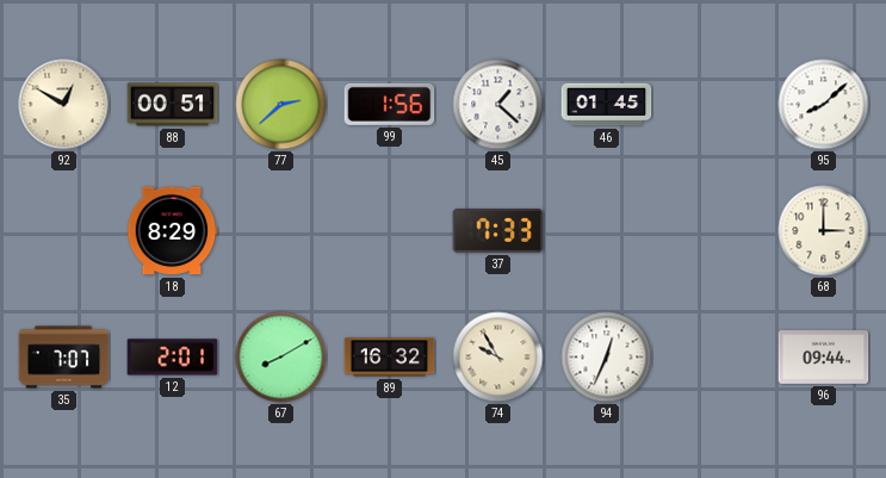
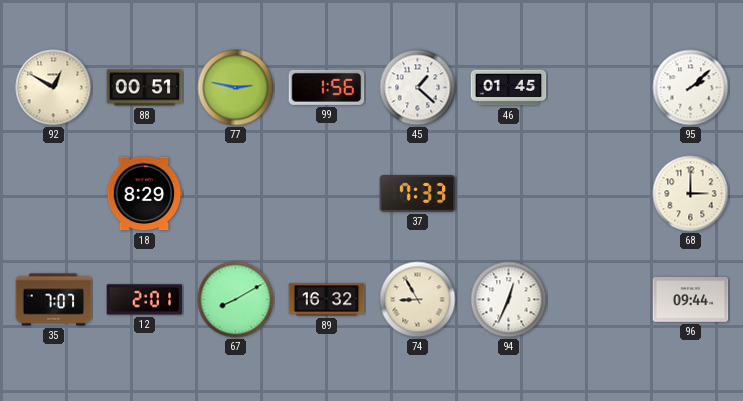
77: 2:38 -> 2:47 (236, 88)
95: 8:08 -> 2:08 (691, 88)
74: 9:55 -> 8:55 (418, 300)
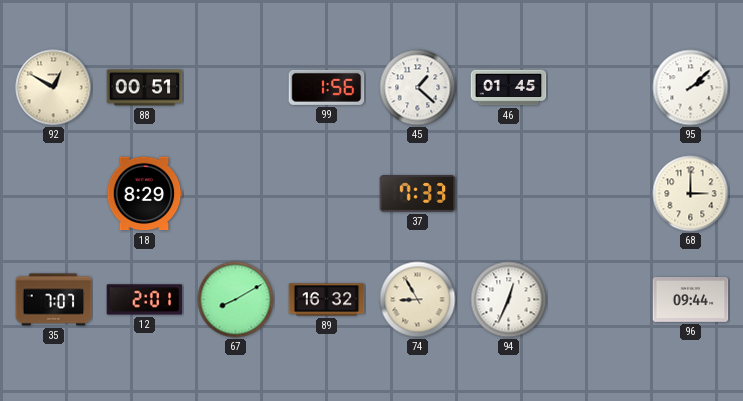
77: 2:47 -> none (236, 88)
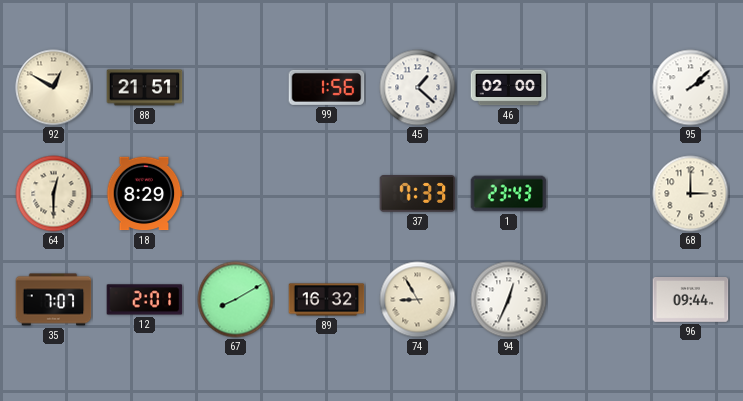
88: 00:51 -> 21:51 (145, 88)
46: 01:45 -> 02:00 (509, 88)
64: none -> 12:30 (54, 194)
1: none -> 23:43 (509, 194)
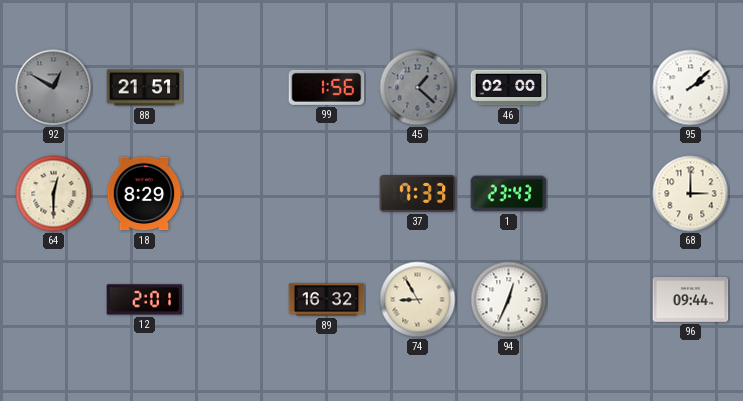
92 dial: cream -> grey (54, 88)
45 dial: white -> grey (418, 88)
35: 7:07 -> none (54, 300)
67: 8:10 -> none (236, 300)
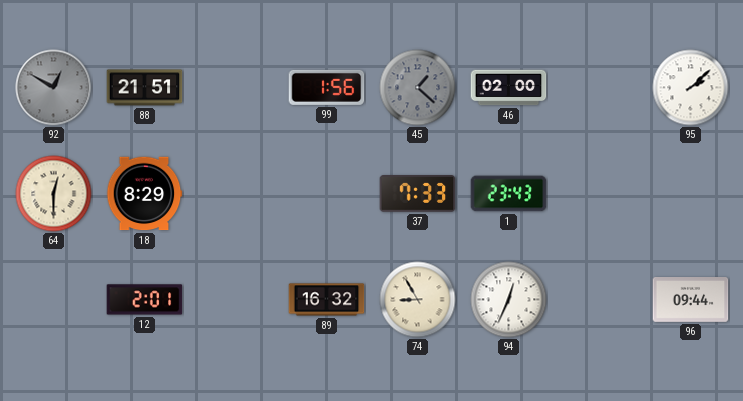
68: 3:00 -> none (691, 194)
